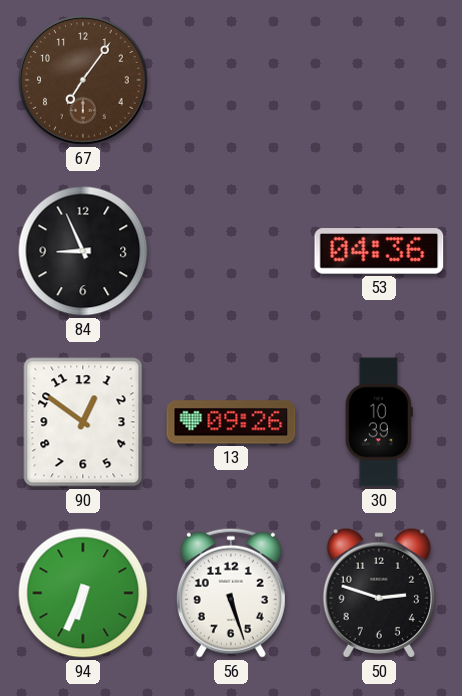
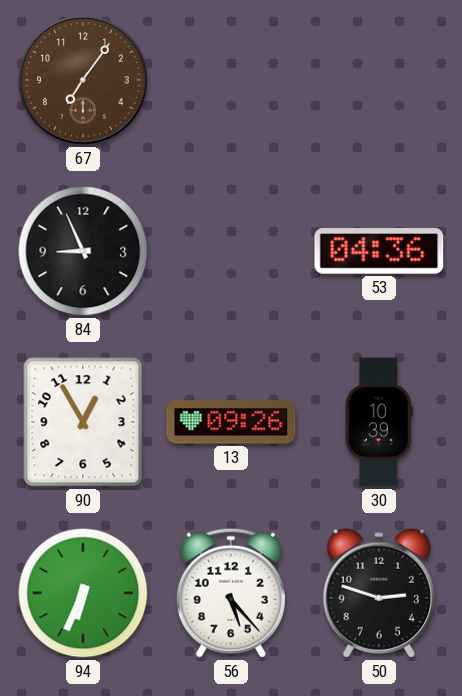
90: 12:51 -> 12:55 (83, 422)
56: 5:27 -> 5:23 (231, 593)
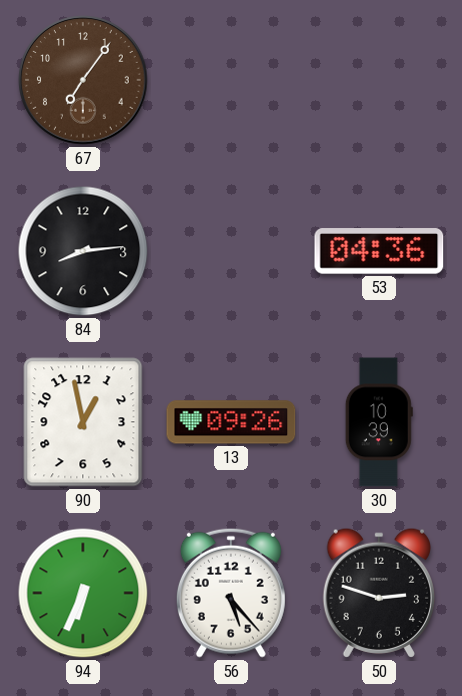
84: 8:56 -> 8:14 (83, 251)
90: 12:55 -> 12:58 (83, 422)
